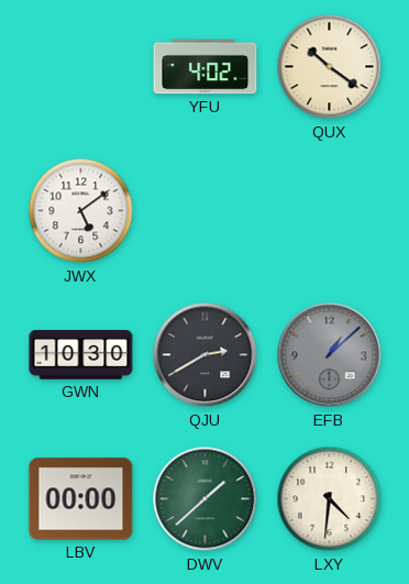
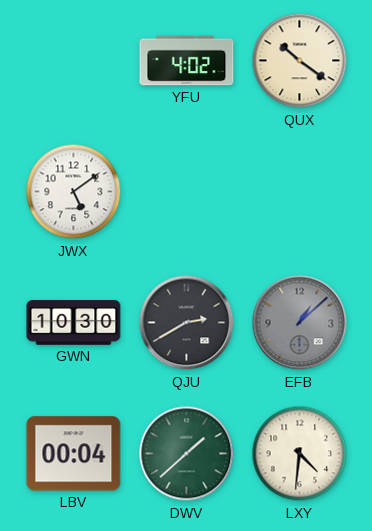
LBV: 00:00 -> 00:04 (74, 454)
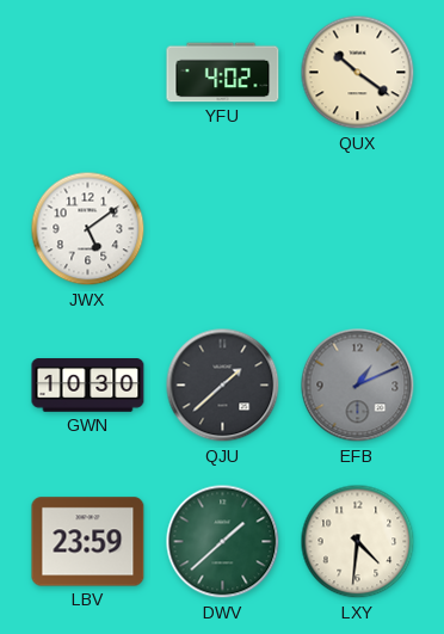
QJU: 2:40 -> 1:38 (223, 386)
EFB: 1:08 -> 1:11 (358, 386)
LBV: 00:04 -> 23:59 (88, 542)
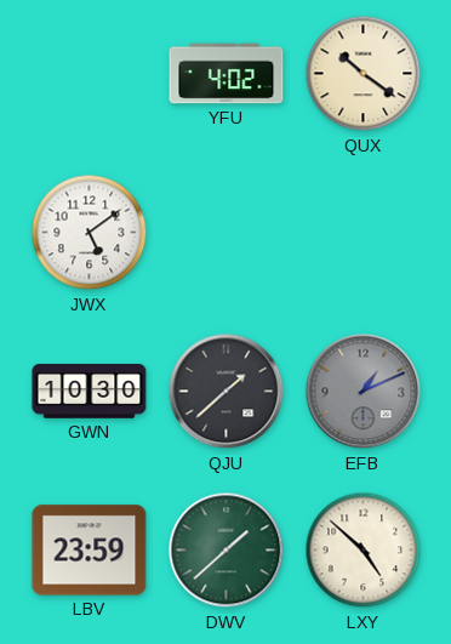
LXY: 4:31 -> 4:52 (364, 551)
